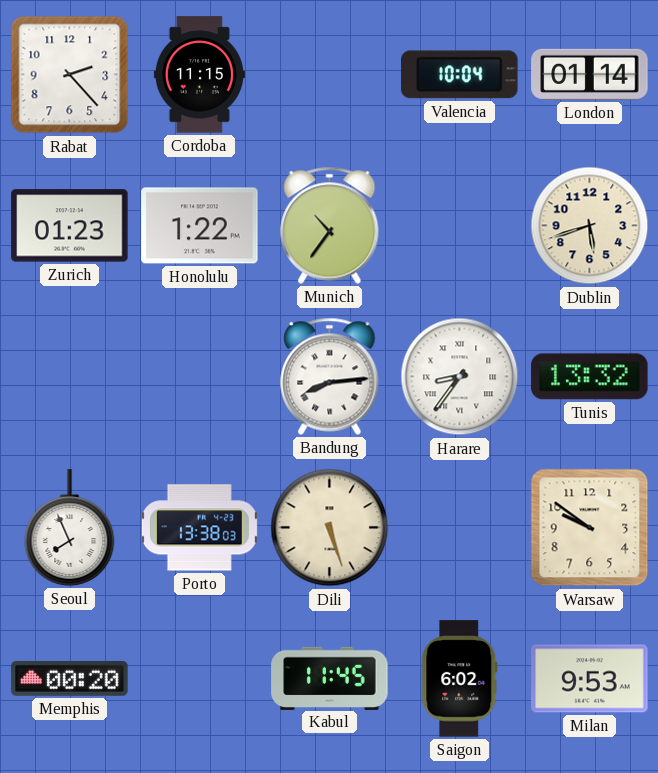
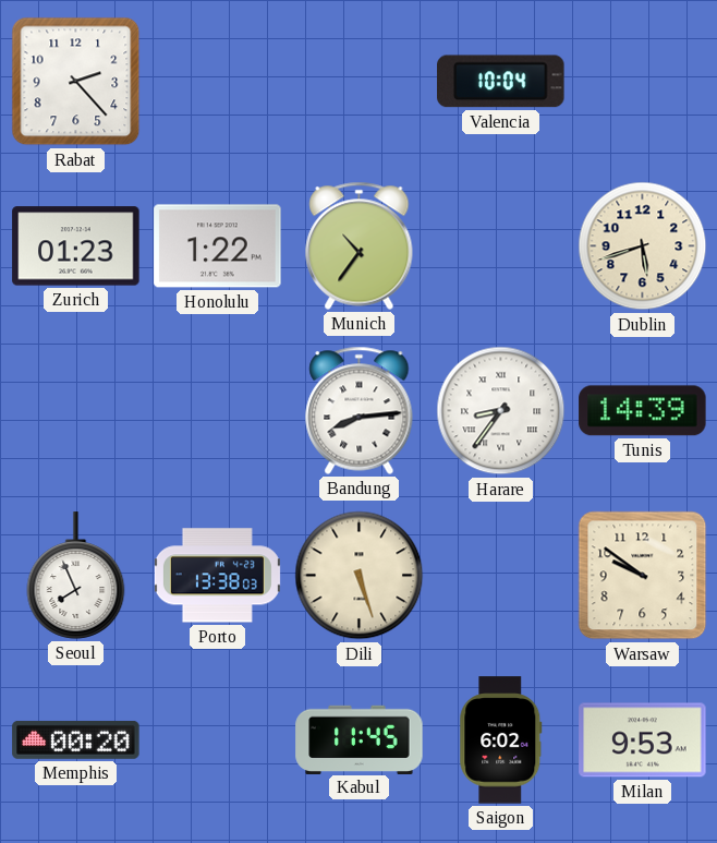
Cordoba: 11:15 -> none (199, 75)
London: 01:14 -> none (590, 74)
Tunis: 13:32 -> 14:39 (643, 411)
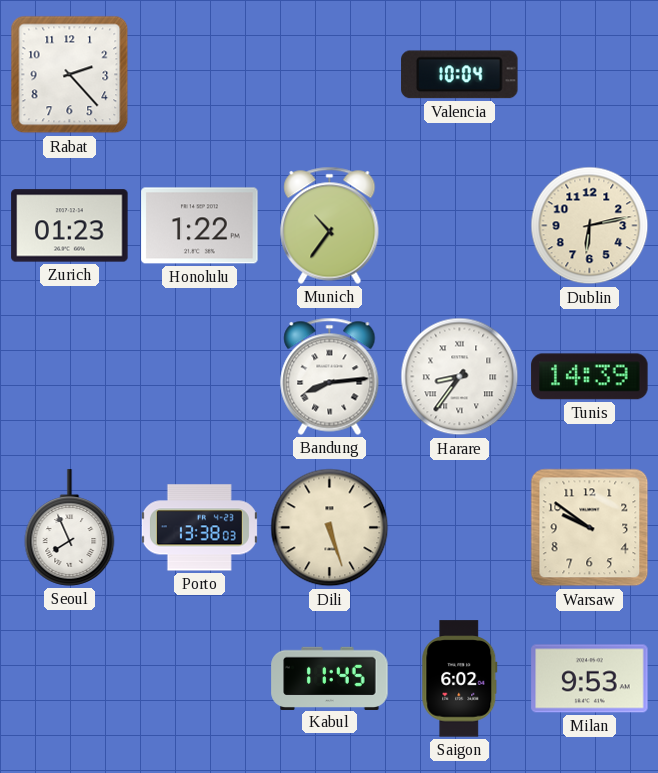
Dublin: 5:42 -> 6:13 (590, 226)
Memphis: 00:20 -> none (76, 739)
